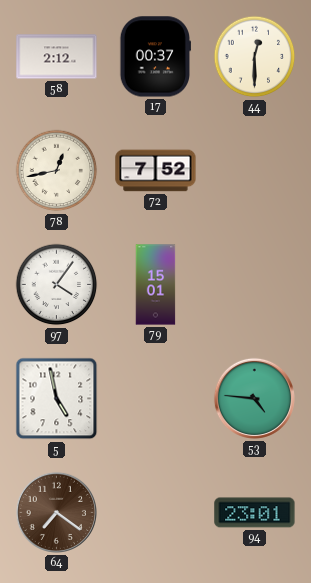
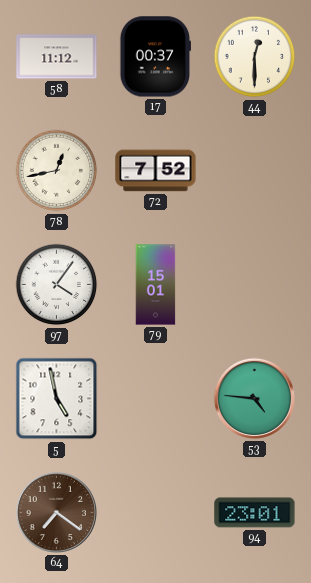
58: 2:12 -> 11:12 (57, 57)
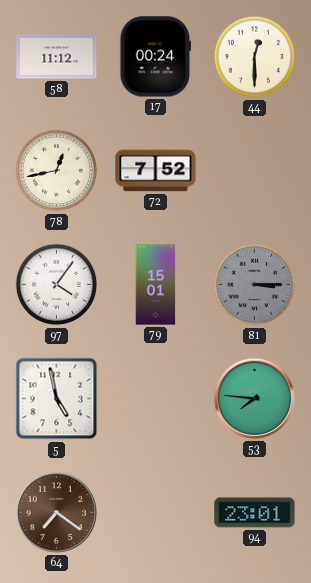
17: 00:37 -> 00:24 (155, 57)
81: none -> 3:15 (255, 285)
53: 4:46 -> 7:46 (254, 398)
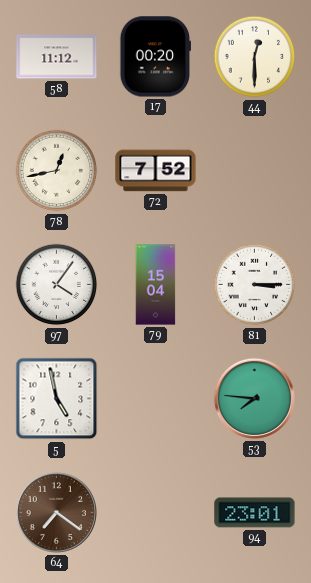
17: 00:24 -> 00:20 (155, 57)
79: 15:01 -> 15:04 (156, 285)
81 dial: grey -> white (255, 285)
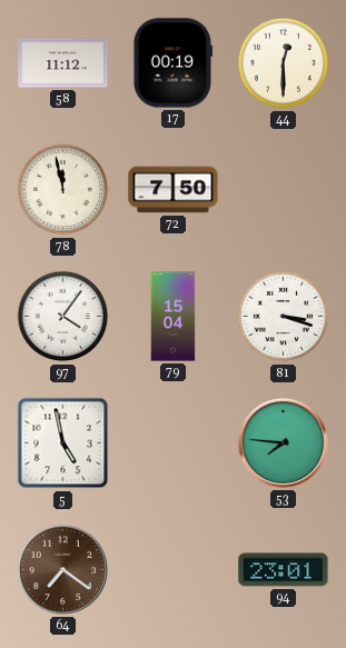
17: 00:20 -> 00:19 (172, 63)
78: 12:43 -> 11:58 (63, 190)
72: 7:52 -> 7:50 (174, 190)
81: 3:15 -> 3:18 (284, 317)
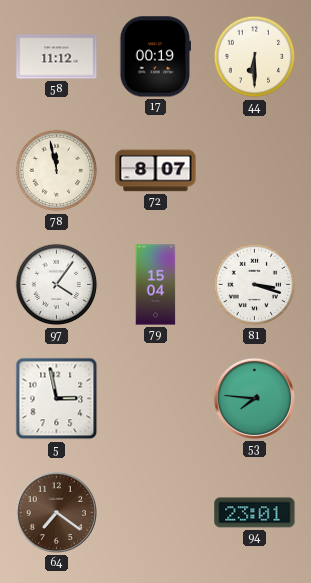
44: 12:30 -> 6:30 (255, 57)
72: 7:50 -> 8:07 (156, 171)
5: 4:58 -> 2:58 (57, 399)
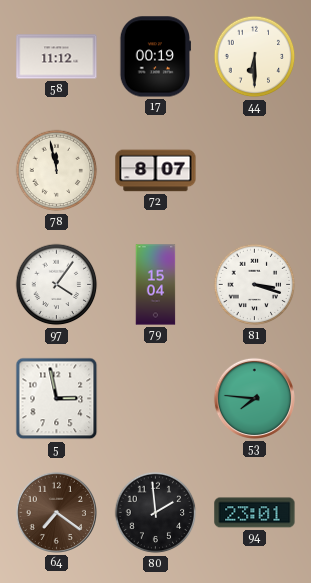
80: none -> 1:59 (156, 513)
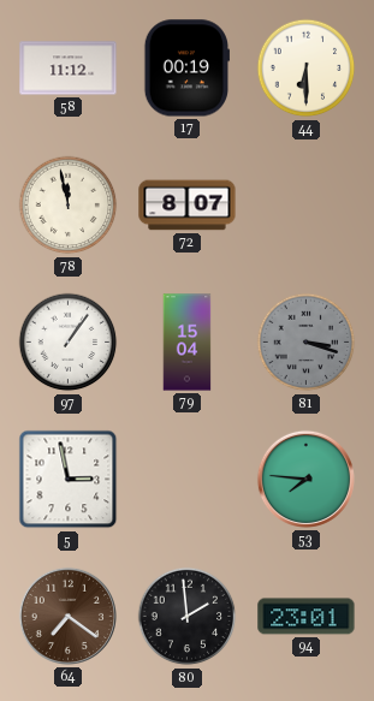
97: 4:06 -> 1:06 (69, 343)
81 dial: white -> grey (307, 343)
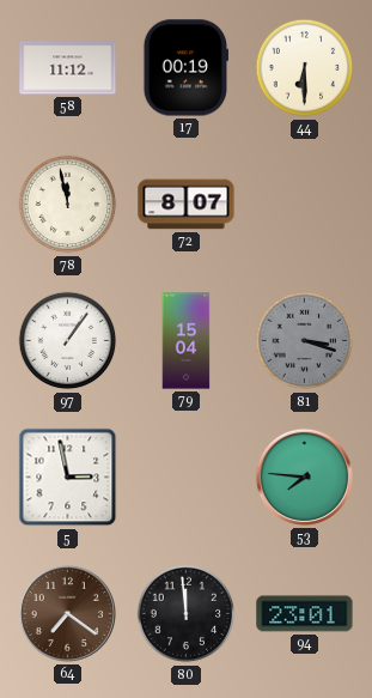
80: 1:59 -> 11:59 (187, 614)
